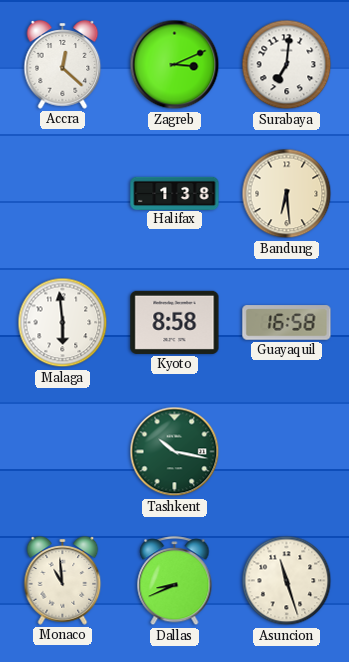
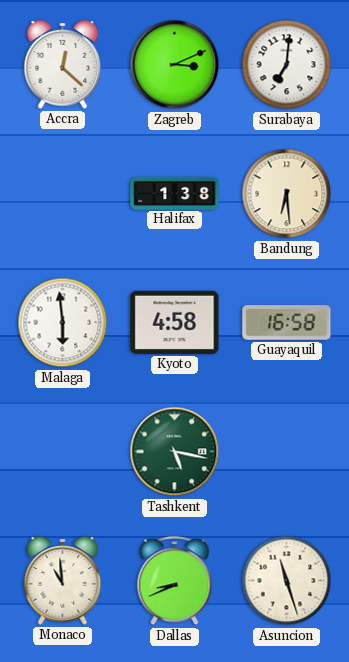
Kyoto: 8:58 -> 4:58 (175, 322)
Tashkent: 10:17 -> 5:17 (175, 452)
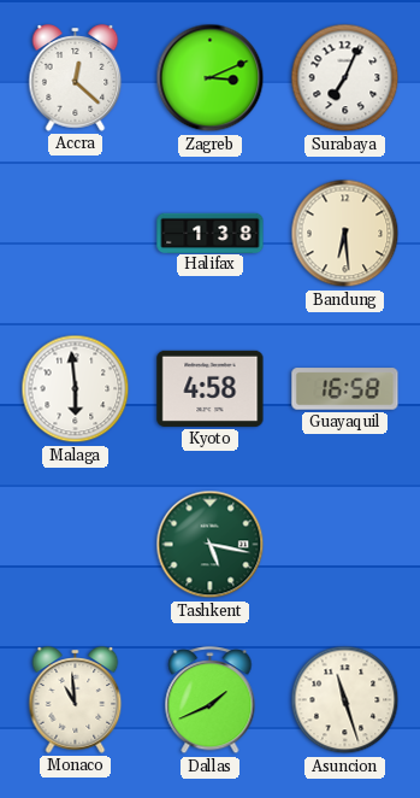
Surabaya: 7:01 -> 7:04 (345, 78)
Dallas: 8:41 -> 1:41 (211, 700)
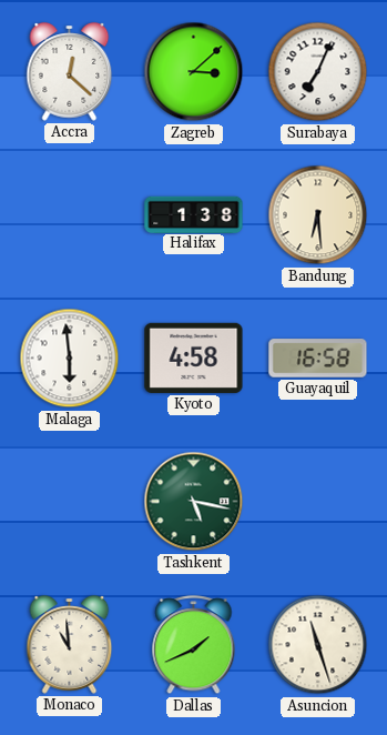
Zagreb: 3:11 -> 3:08 (194, 72)
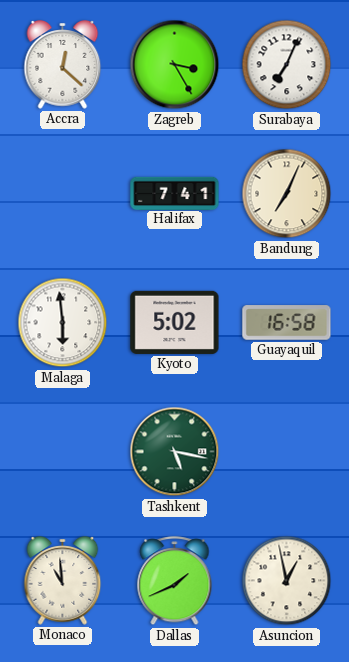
Zagreb: 3:08 -> 3:25 (175, 65)
Halifax: 1:38 -> 7:41 (175, 193)
Bandung: 6:29 -> 7:04 (287, 194)
Kyoto: 4:58 -> 5:02 (175, 322)
Asuncion: 11:27 -> 12:58 (287, 581)
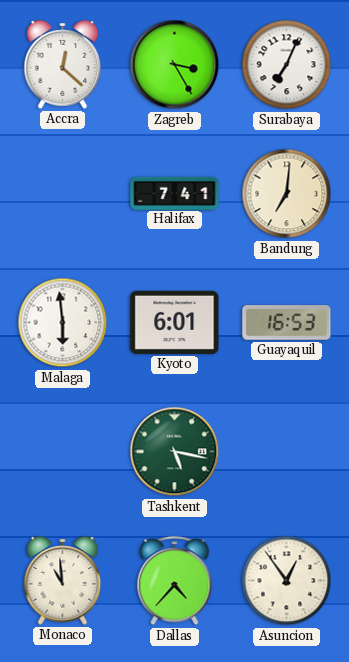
Bandung: 7:04 -> 7:01 (287, 194)
Kyoto: 5:02 -> 6:01 (175, 322)
Guayaquil: 16:58 -> 16:53 (287, 323)
Dallas: 1:41 -> 4:37 (175, 581)
Asuncion: 12:58 -> 12:54 (287, 581)
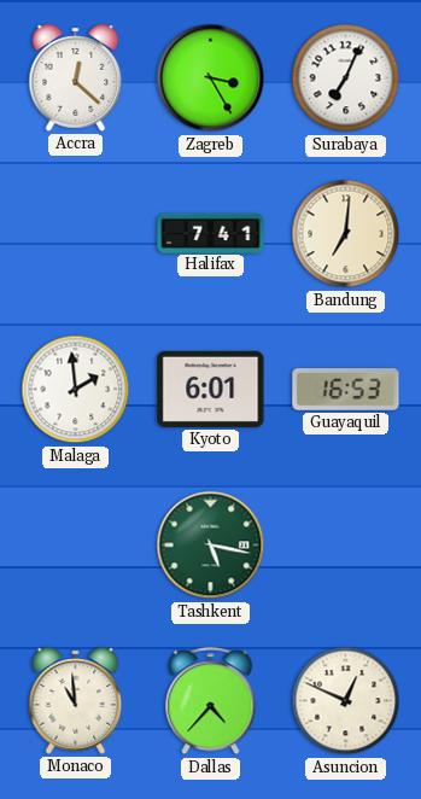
Malaga: 5:59 -> 1:59 (76, 390)
Asuncion: 12:54 -> 12:49 (346, 701)
